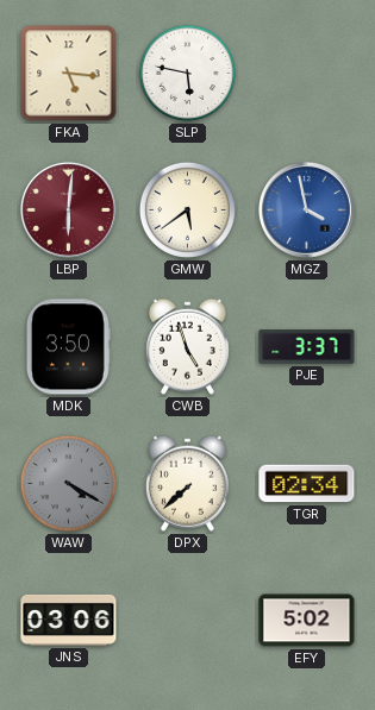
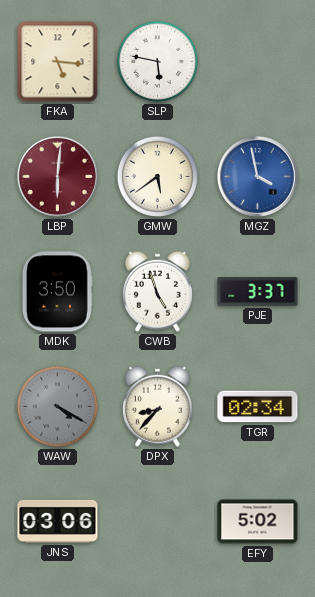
DPX: 7:38 -> 8:37 (157, 406)
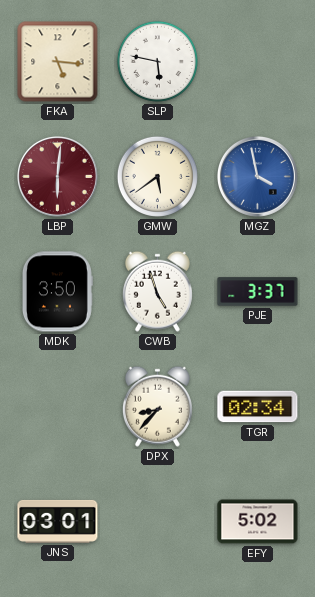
WAW: 4:20 -> none (57, 406)
JNS: 03:06 -> 03:01 (58, 521)
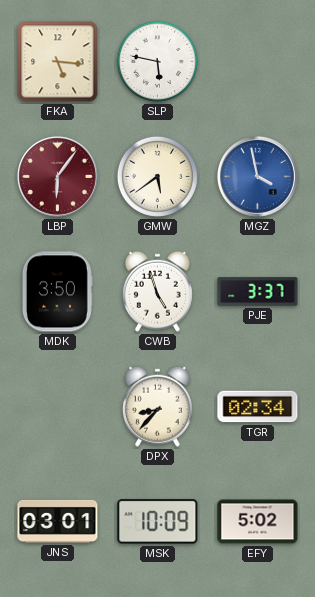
LBP: 6:01 -> 6:06 (57, 176)
MSK: none -> 10:09 (158, 522)
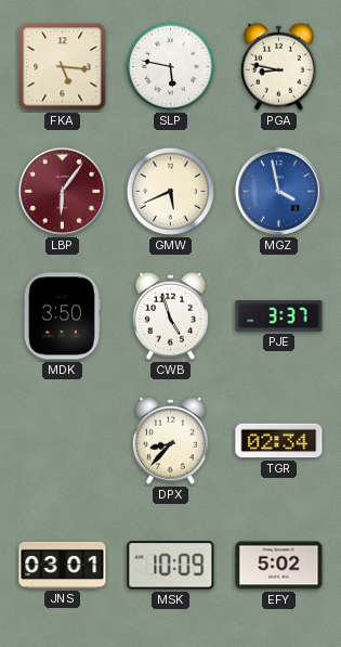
PGA: none -> 8:47 (278, 66)
GMW: 5:39 -> 5:41 (170, 191)
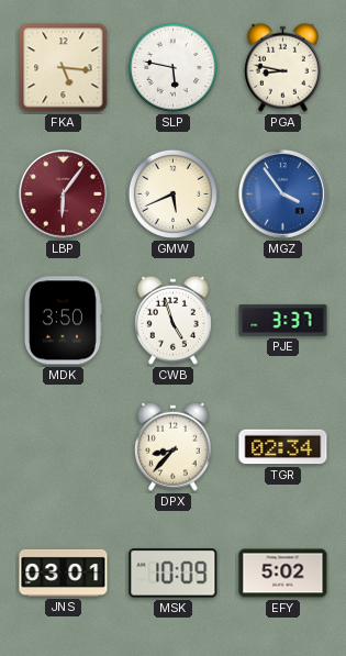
MGZ: 3:58 -> 3:54 (282, 193)
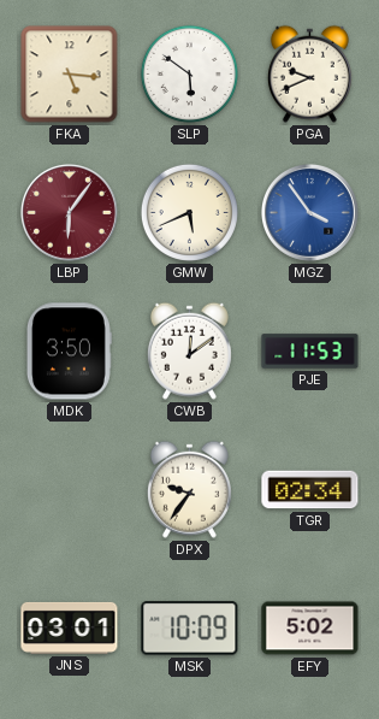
SLP: 5:47 -> 5:51 (189, 73)
PGA: 8:47 -> 9:41 (309, 73)
CWB: 4:57 -> 12:09 (189, 350)
PJE: 3:37 -> 11:53 (310, 352)
DPX: 8:37 -> 9:36 (189, 489)
